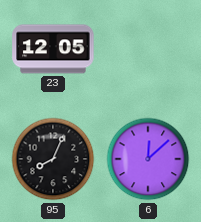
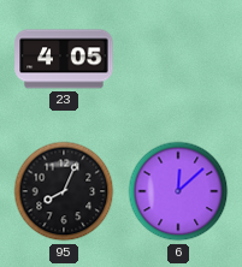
23: 12:05 -> 4:05 (64, 59)
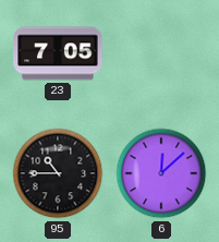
23: 4:05 -> 7:05 (58, 53)
95: 8:04 -> 10:45 (58, 173)
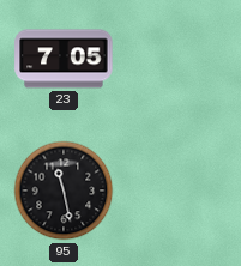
95: 10:45 -> 11:28 (64, 191)
6: 12:08 -> none (161, 173)
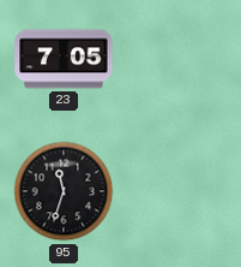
95: 11:28 -> 11:33 (64, 191)
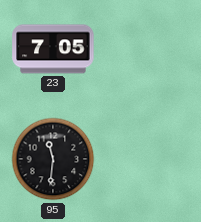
95: 11:33 -> 11:31 (53, 159)
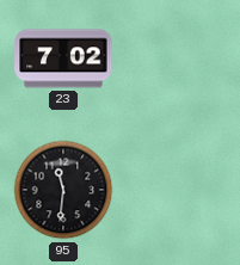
23: 7:05 -> 7:02 (63, 58)
